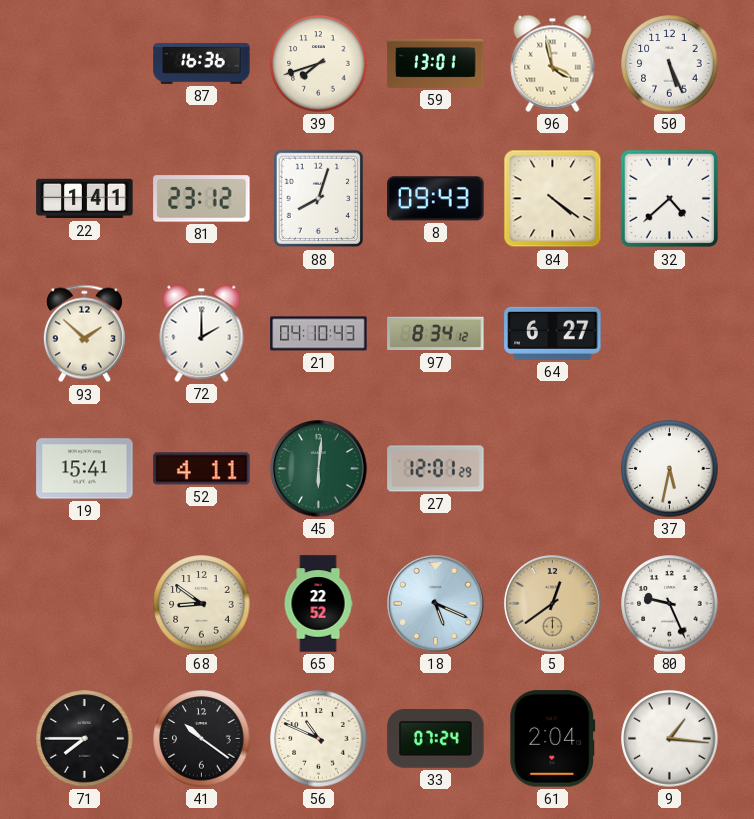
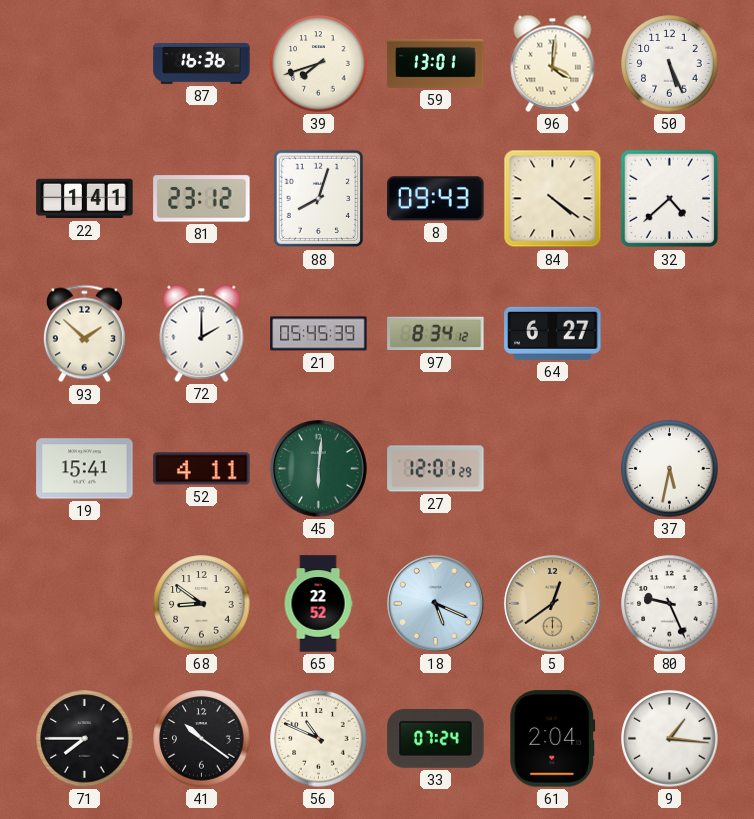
96: 3:58 -> 4:01 (553, 63)
21: 04:10 -> 05:45 (319, 334)
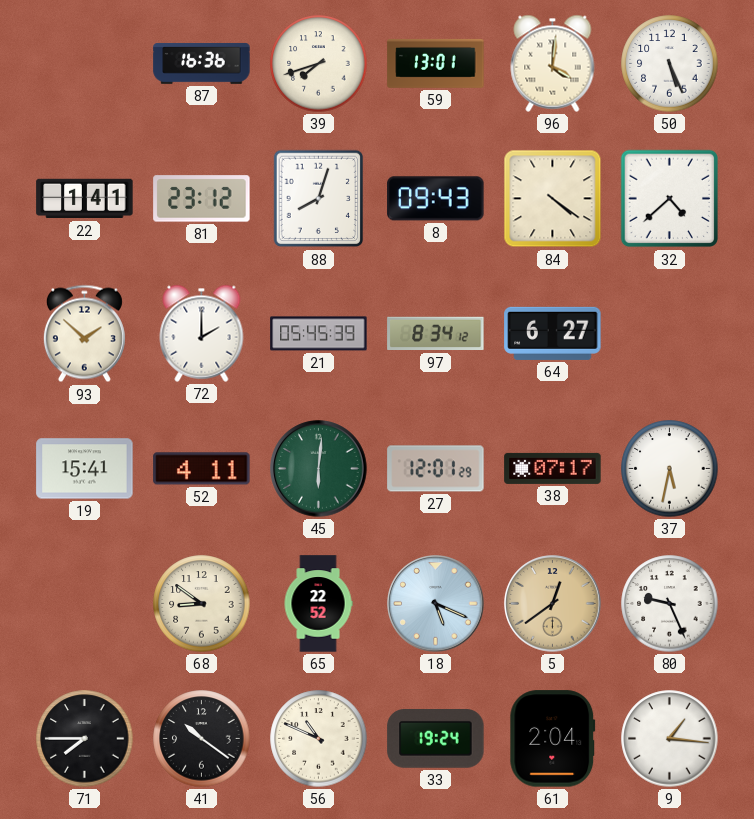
38: none -> 07:17 (553, 468)
33: 07:24 -> 19:24 (436, 739)
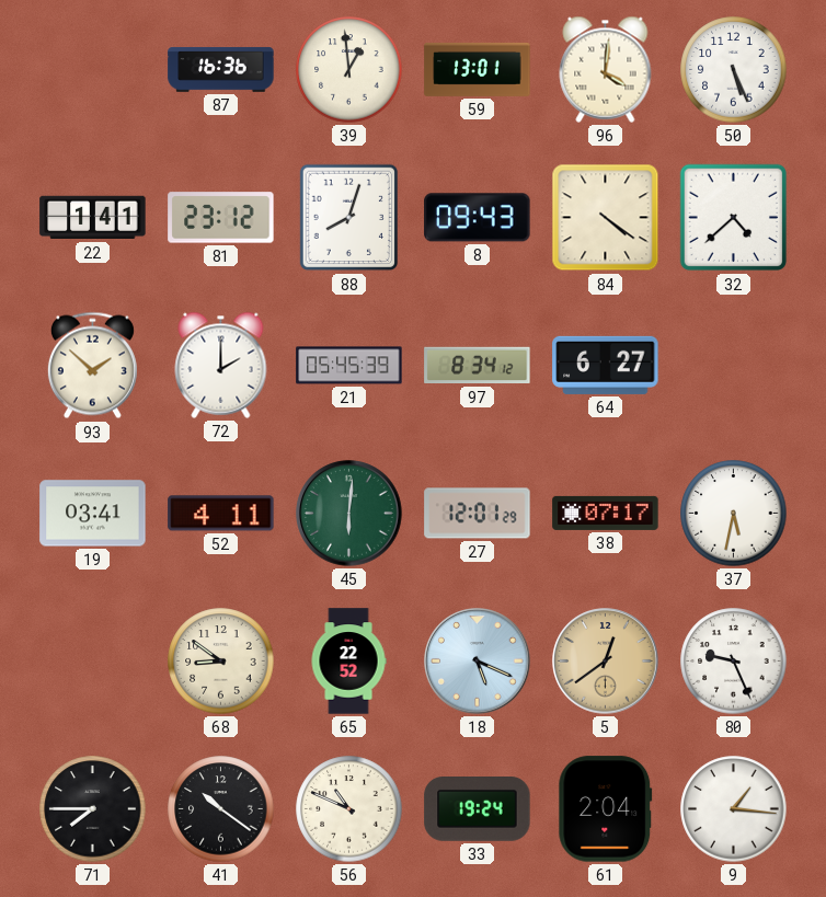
39: 7:42 -> 12:59 (349, 70)
19: 15:41 -> 03:41 (93, 514)
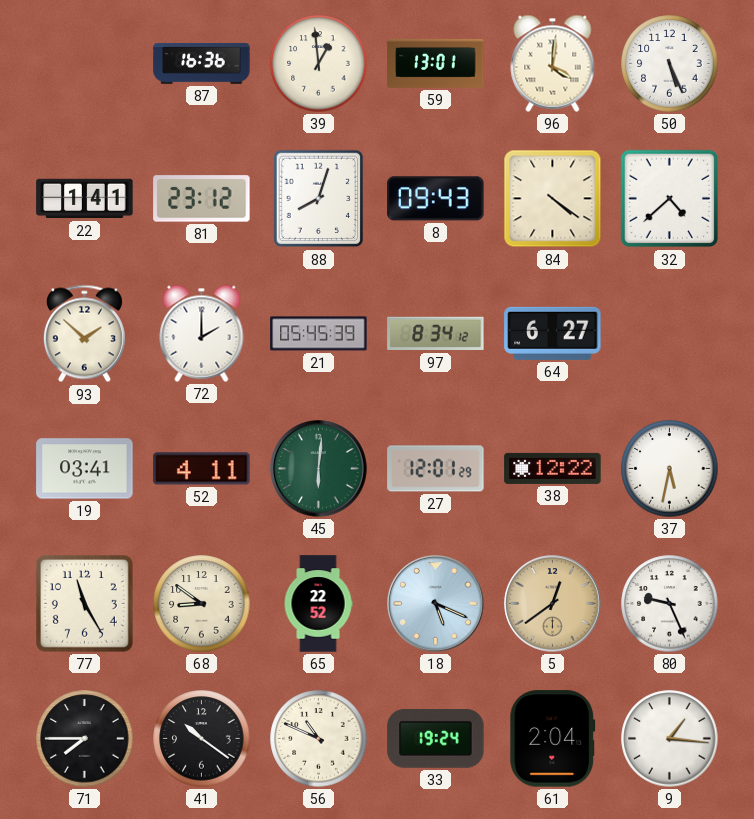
38: 07:17 -> 12:22 (553, 468)
77: none -> 11:25 (85, 604)
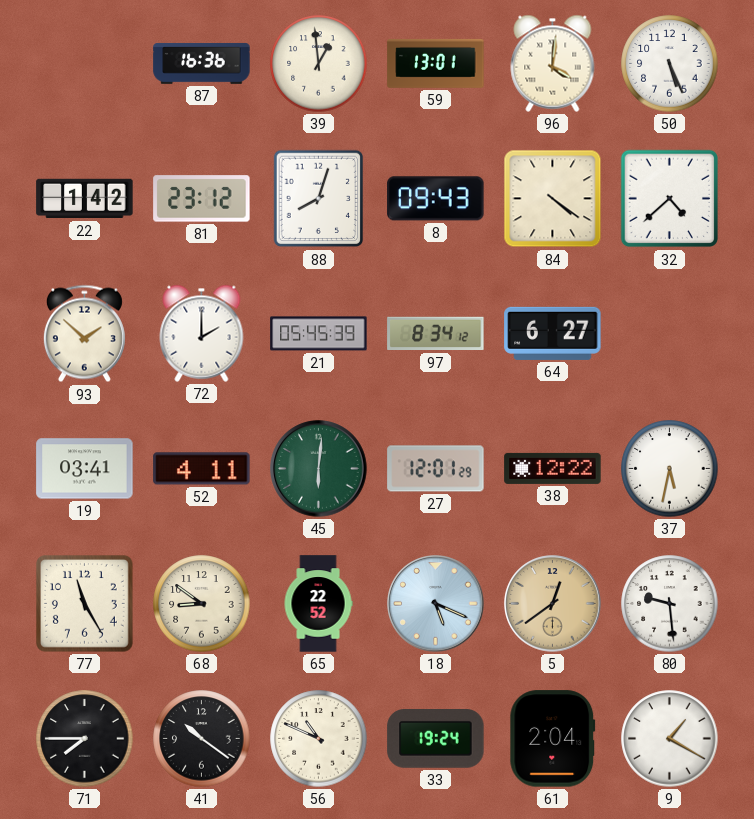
22: 1:41 -> 1:42 (85, 199)
80: 9:26 -> 9:29 (670, 604)
9: 1:16 -> 1:20 (670, 739)
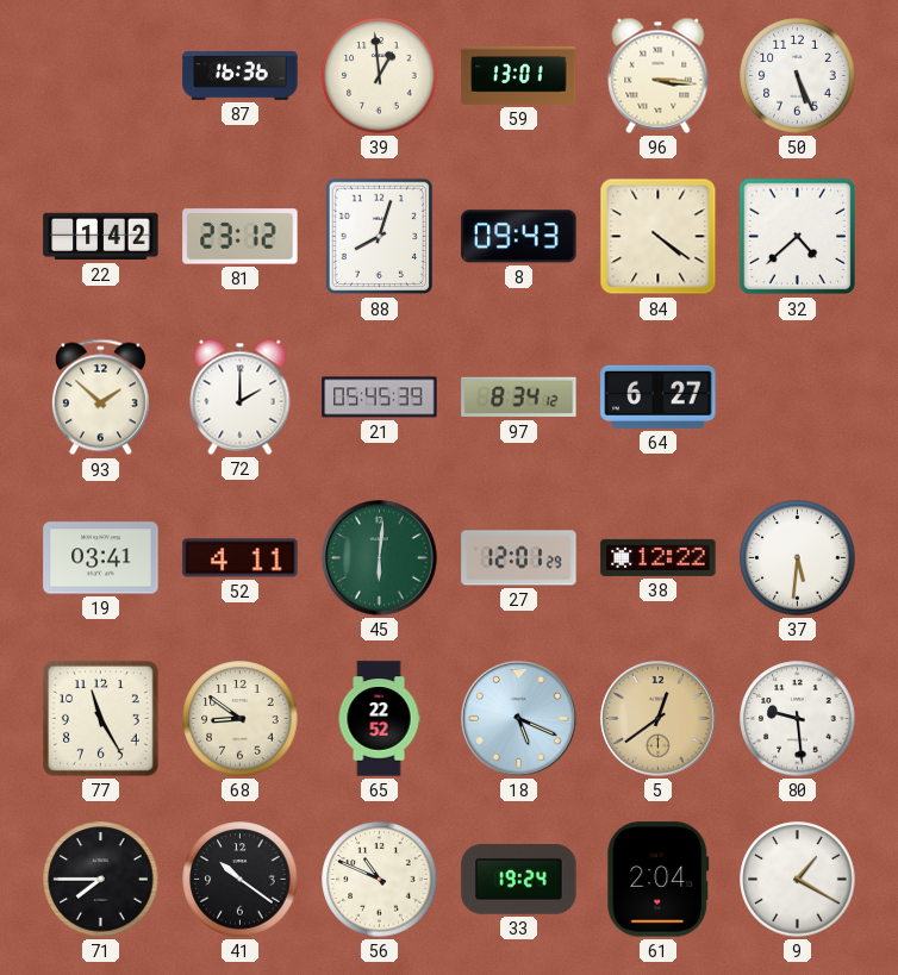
96: 4:01 -> 3:16 (659, 75)
37: 5:32 -> 5:31 (798, 558)
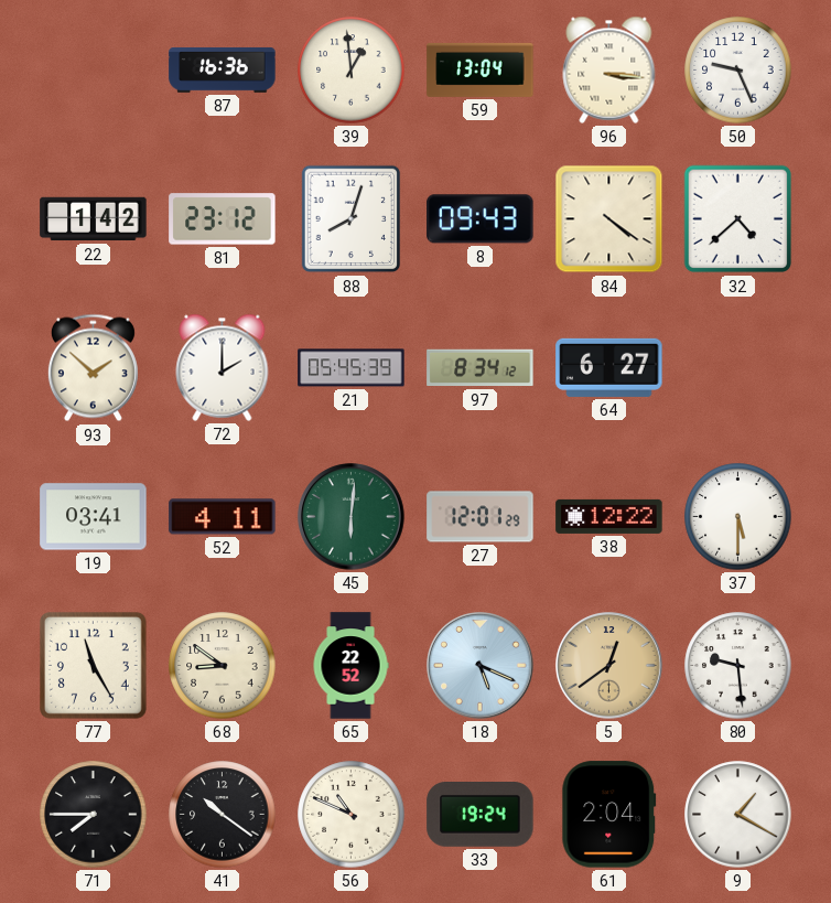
59: 13:01 -> 13:04 (481, 69)
50: 5:26 -> 9:26 (738, 71)
37: 5:31 -> 5:30 (738, 517)
